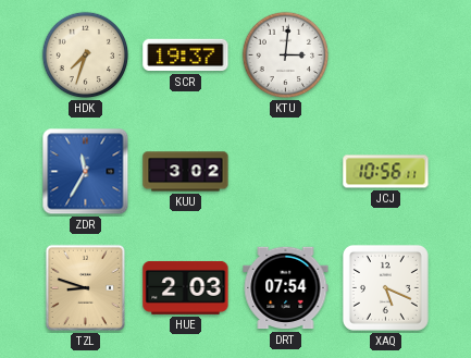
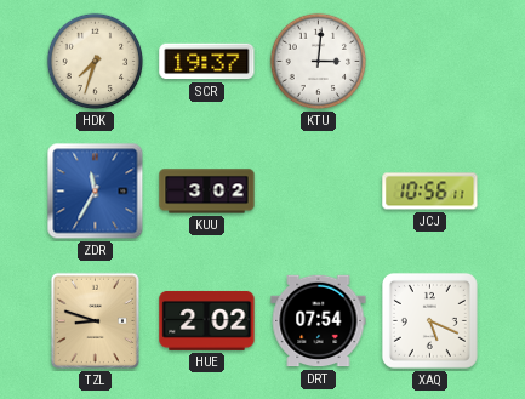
HUE: 2:03 -> 2:02 (207, 320)
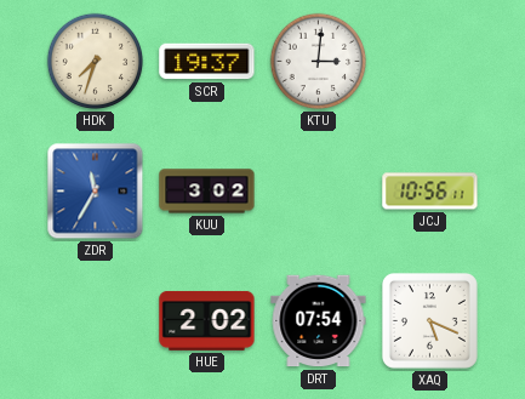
TZL: 8:48 -> none (95, 321)
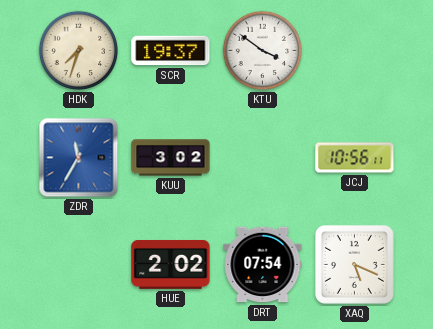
KTU: 3:01 -> 3:51 (263, 51)
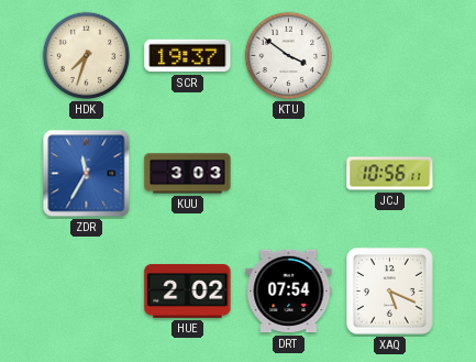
KUU: 3:02 -> 3:03 (188, 174)
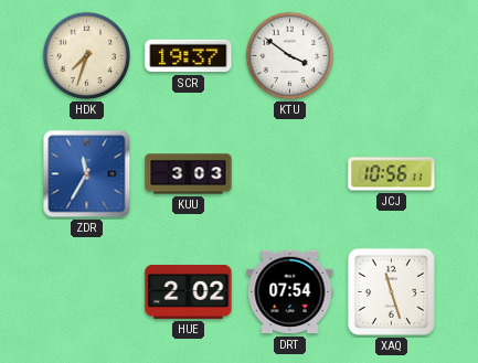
XAQ: 5:19 -> 11:27 (391, 291)
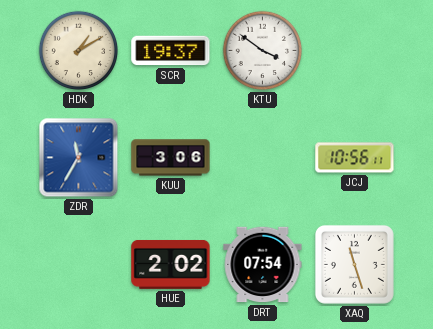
HDK: 7:33 -> 1:10 (79, 51)
KUU: 3:03 -> 3:06 (171, 158)
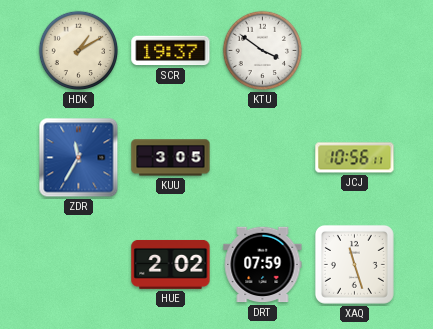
KUU: 3:06 -> 3:05 (171, 158)
DRT: 07:54 -> 07:59 (263, 265)
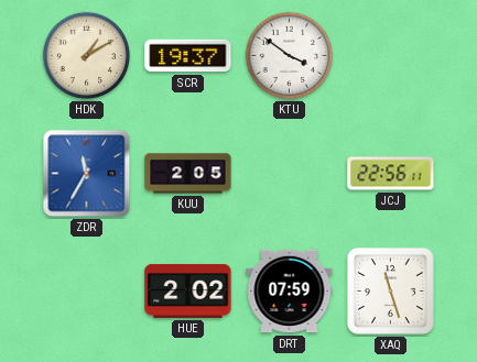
KUU: 3:05 -> 2:05 (188, 174)
JCJ: 10:56 -> 22:56 (391, 174)
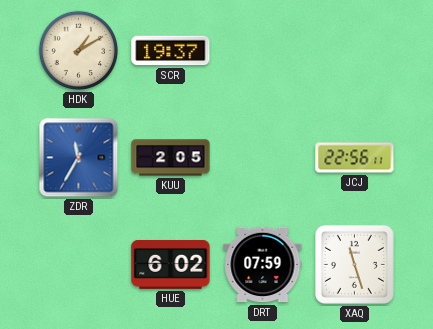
KTU: 3:51 -> none (290, 56)
HUE: 2:02 -> 6:02 (171, 264)
